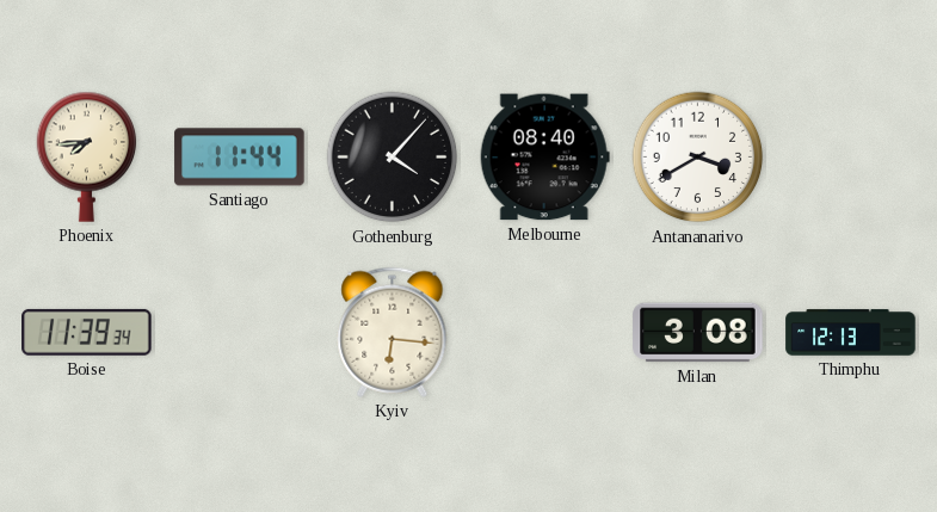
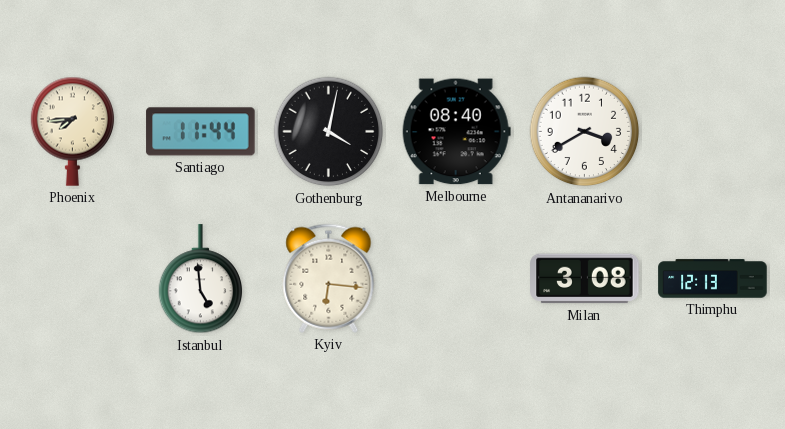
Gothenburg: 4:07 -> 4:02 (329, 132)
Boise: 11:39 -> none (87, 332)
Istanbul: none -> 4:59 (201, 279)
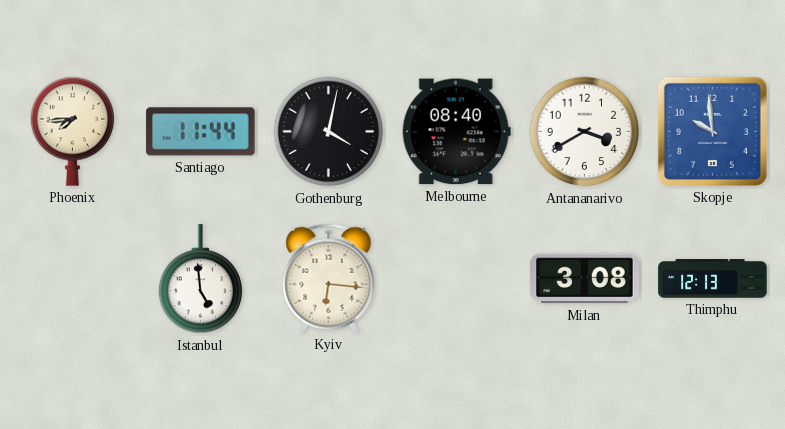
Skopje: none -> 9:59 (712, 131)
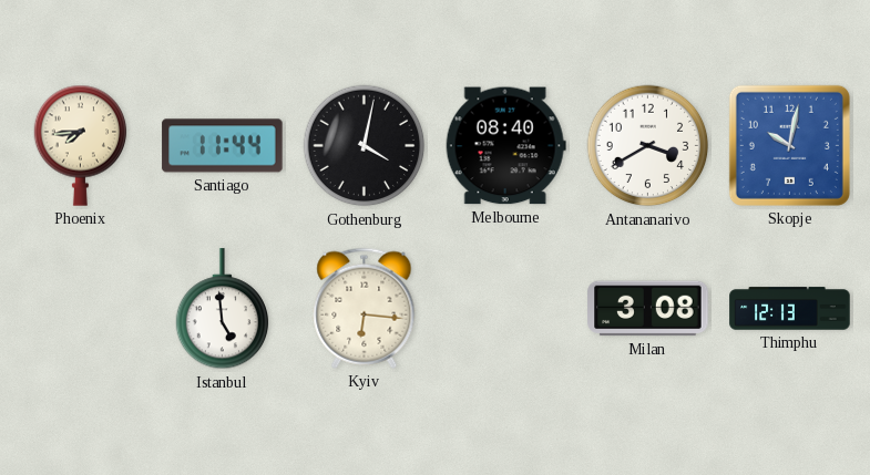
Skopje: 9:59 -> 10:02 (789, 145)
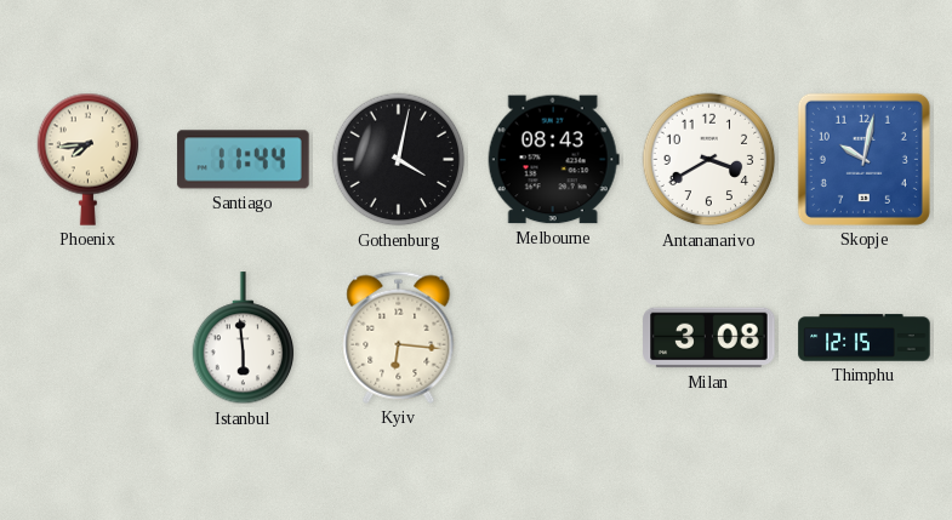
Melbourne: 08:40 -> 08:43 (553, 160)
Istanbul: 4:59 -> 5:59 (244, 338)
Thimphu: 12:13 -> 12:15 (865, 338)
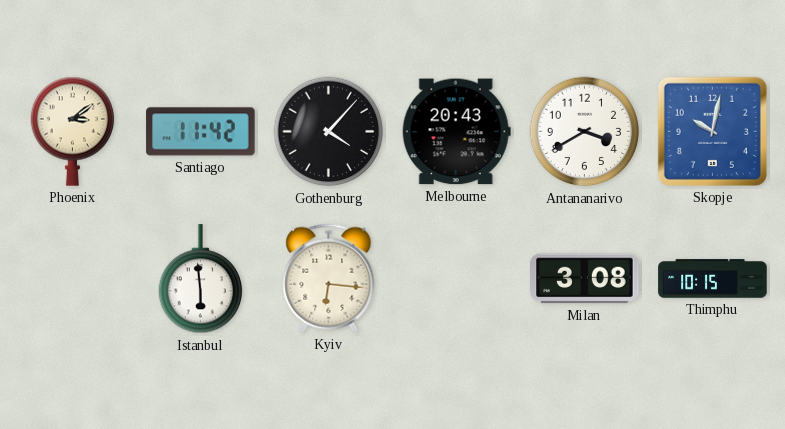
Phoenix: 7:44 -> 3:09 (73, 131)
Santiago: 11:44 -> 11:42 (201, 132)
Gothenburg: 4:02 -> 4:07 (329, 132)
Melbourne: 08:43 -> 20:43 (456, 132)
Thimphu: 12:15 -> 10:15 (713, 279)
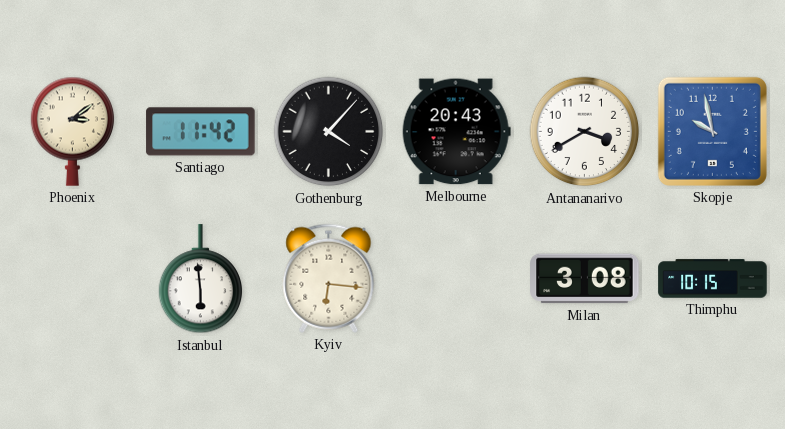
Skopje: 10:02 -> 9:58 (712, 131)
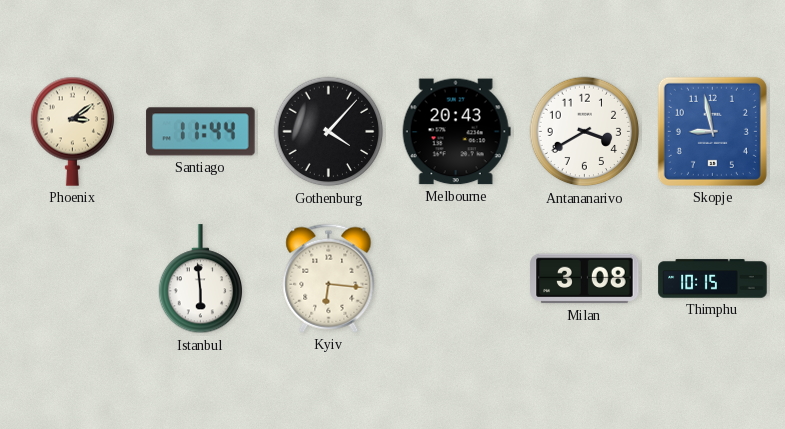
Santiago: 11:42 -> 11:44 (201, 132)
Skopje: 9:58 -> 8:58 (712, 131)
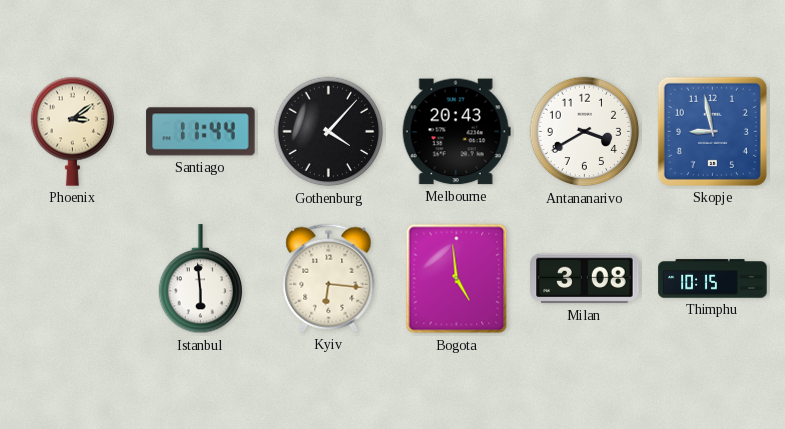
Bogota: none -> 4:59 (457, 279)
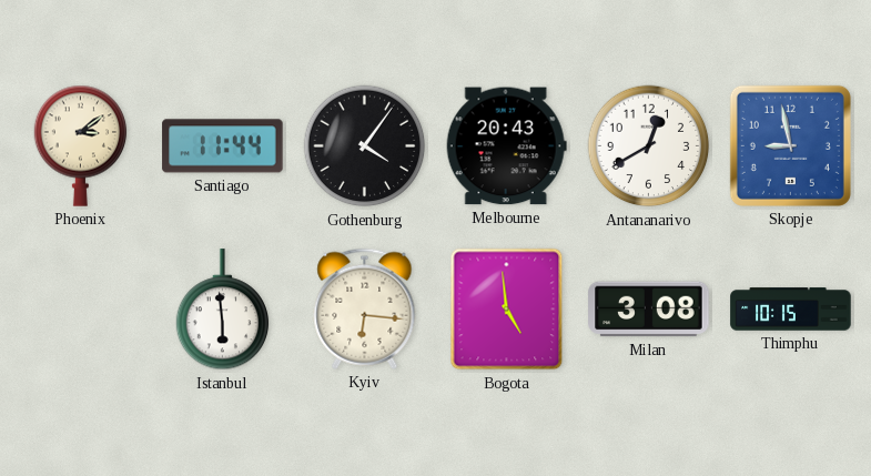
Gothenburg: 4:07 -> 4:06 (365, 146)
Antananarivo: 3:40 -> 12:40 (649, 146)
